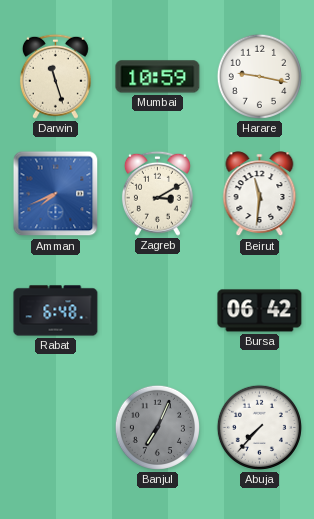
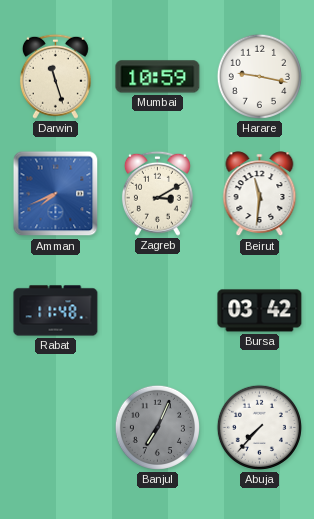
Rabat: 6:48 -> 11:48 (56, 311)
Bursa: 06:42 -> 03:42 (260, 311)
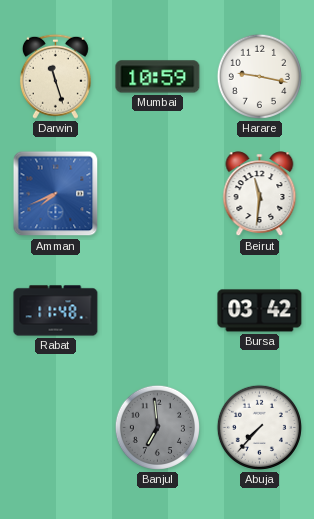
Zagreb: 3:10 -> none (157, 193)
Banjul: 7:04 -> 6:59 (157, 427)
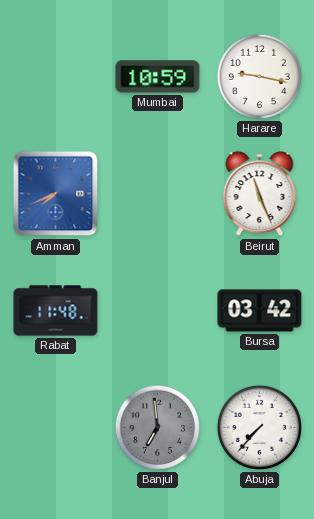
Darwin: 11:27 -> none (55, 76)
Beirut: 11:31 -> 11:26 (260, 194)
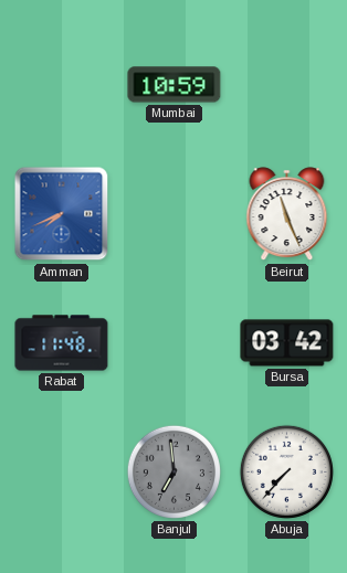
Harare: 9:17 -> none (259, 76)
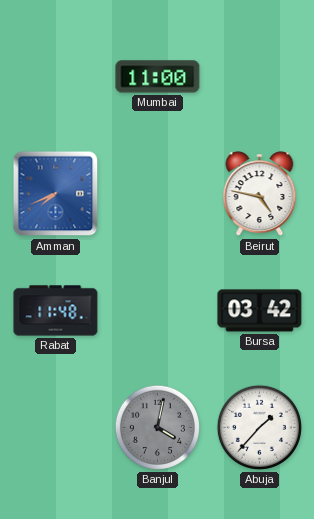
Mumbai: 10:59 -> 11:00 (158, 77)
Beirut: 11:26 -> 4:47 (260, 194)
Banjul: 6:59 -> 4:02 (157, 427)
Abuja: 7:37 -> 1:37 (259, 427)
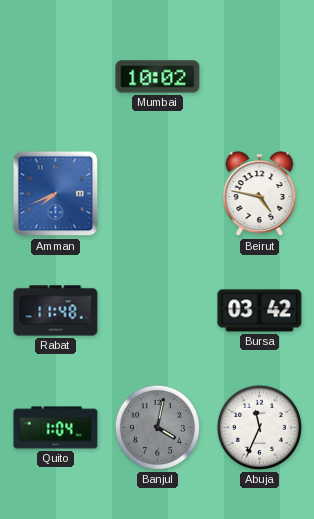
Mumbai: 11:00 -> 10:02 (158, 77)
Quito: none -> 1:04 (56, 428)
Abuja: 1:37 -> 11:34 (259, 427)
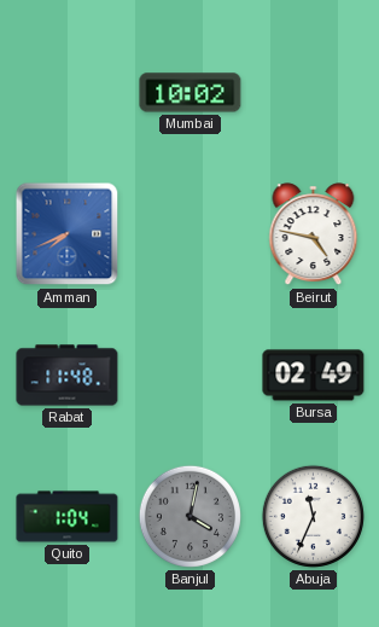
Bursa: 03:42 -> 02:49 (314, 376)
